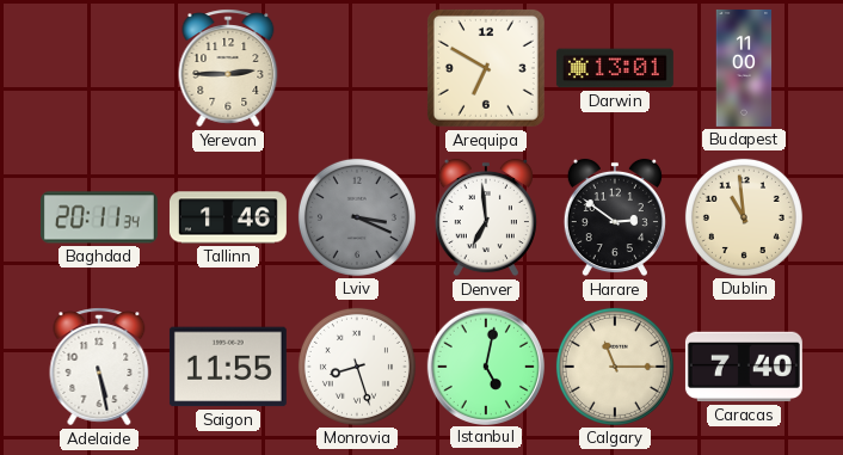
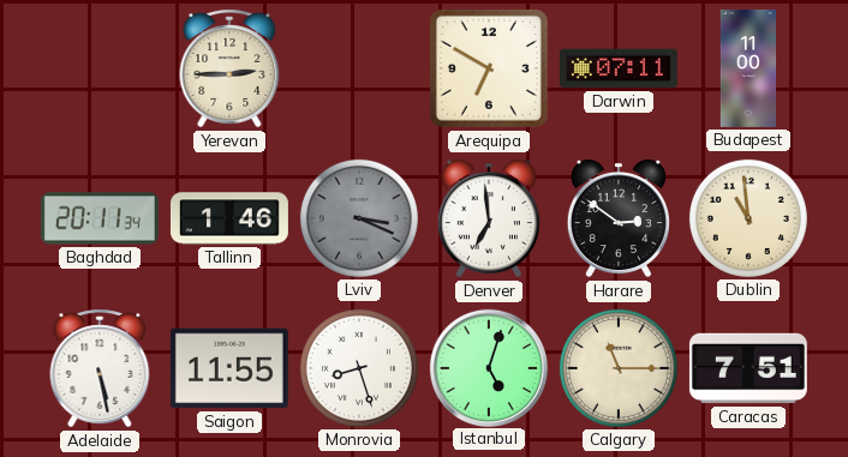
Darwin: 13:01 -> 07:11 (619, 68)
Istanbul: 5:02 -> 5:03 (488, 367)
Caracas: 7:40 -> 7:51 (748, 368)
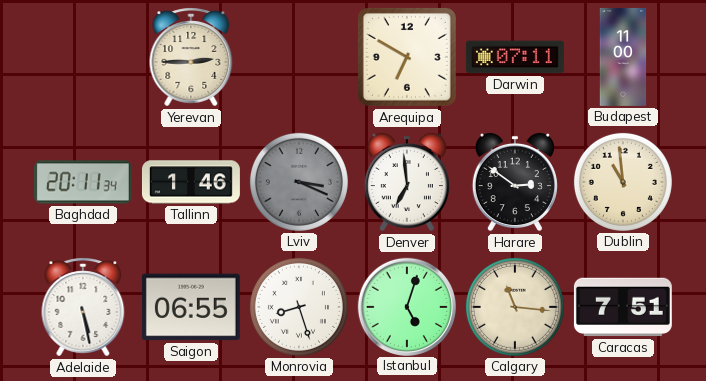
Saigon: 11:55 -> 06:55 (191, 307)
Calgary: 11:15 -> 11:16 (515, 307)
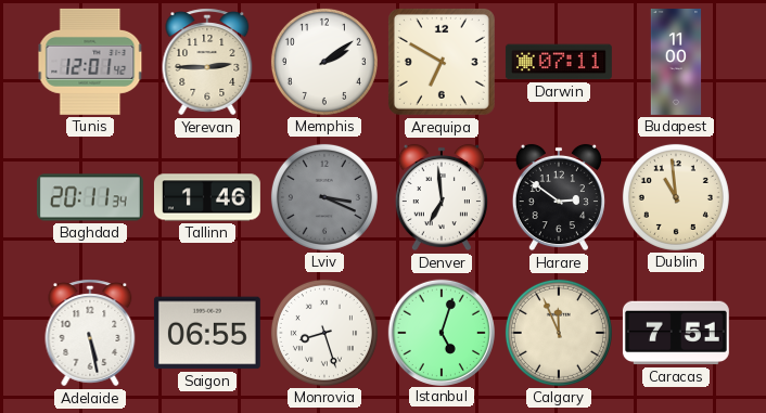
Tunis: none -> 12:01 (90, 62)
Memphis: none -> 2:09 (324, 62)
Calgary: 11:16 -> 11:56 (559, 333)
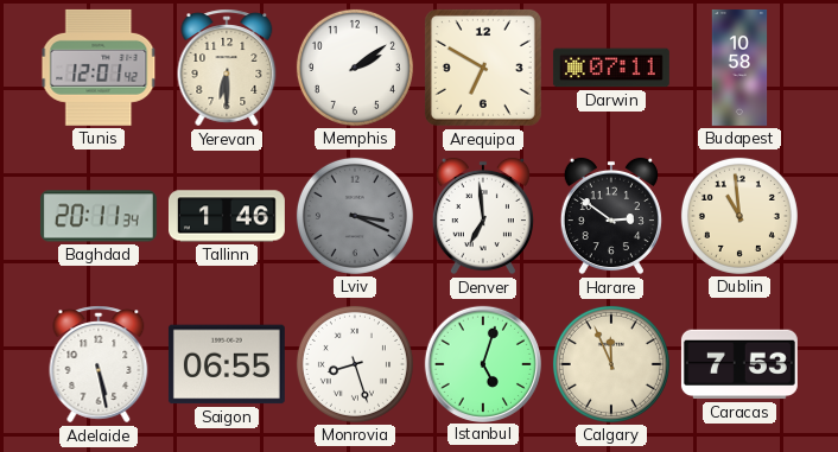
Yerevan: 2:45 -> 6:30 (227, 68)
Budapest: 11:00 -> 10:58 (739, 68)
Caracas: 7:51 -> 7:53 (739, 364)
